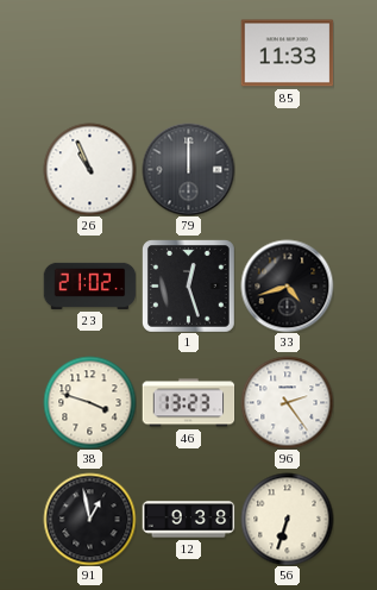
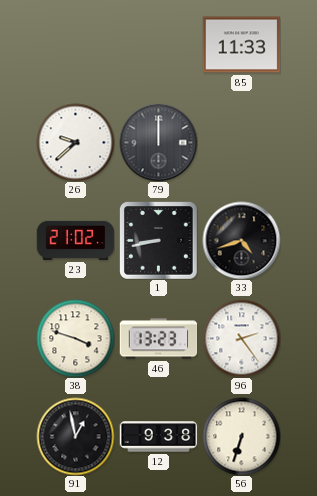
26: 10:56 -> 9:38 (75, 142)
1: 12:27 -> 8:43 (159, 241)
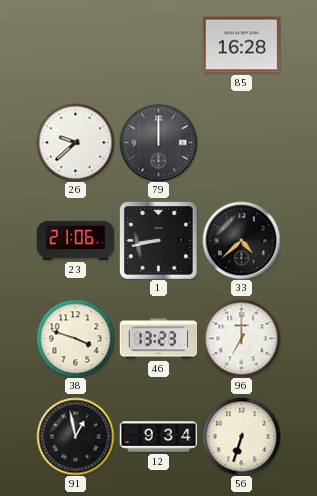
85: 11:33 -> 16:28 (241, 45)
23: 21:02 -> 21:06 (75, 240)
33: 4:42 -> 4:38 (241, 240)
96: 2:24 -> 7:00 (241, 338)
12: 9:38 -> 9:34 (158, 437)
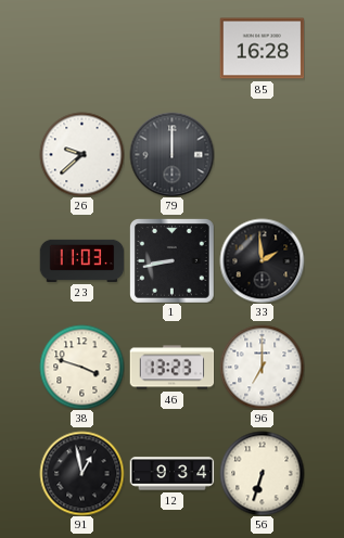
23: 21:06 -> 11:03 (81, 260)
33: 4:38 -> 1:59 (262, 260)
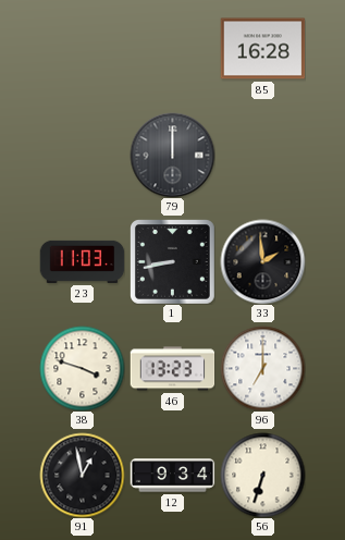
26: 9:38 -> none (81, 154)
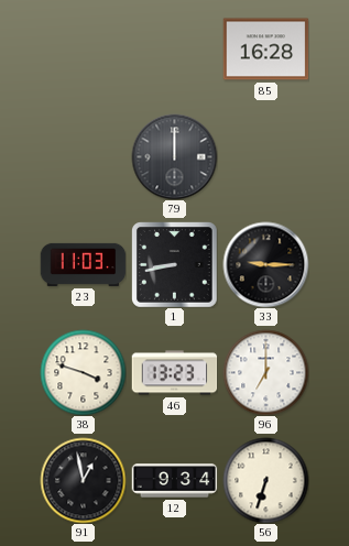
33: 1:59 -> 9:15 (265, 264)
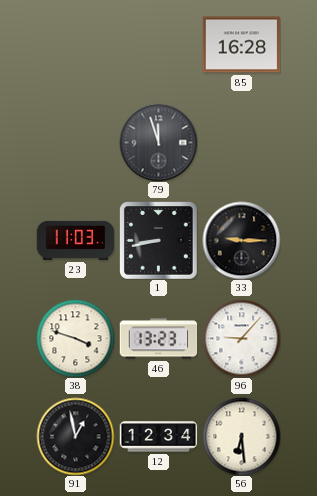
79: 12:00 -> 11:57 (158, 142)
96: 7:00 -> 9:07 (241, 338)
12: 9:34 -> 12:34 (158, 437)
56: 6:33 -> 6:29 (241, 436)
